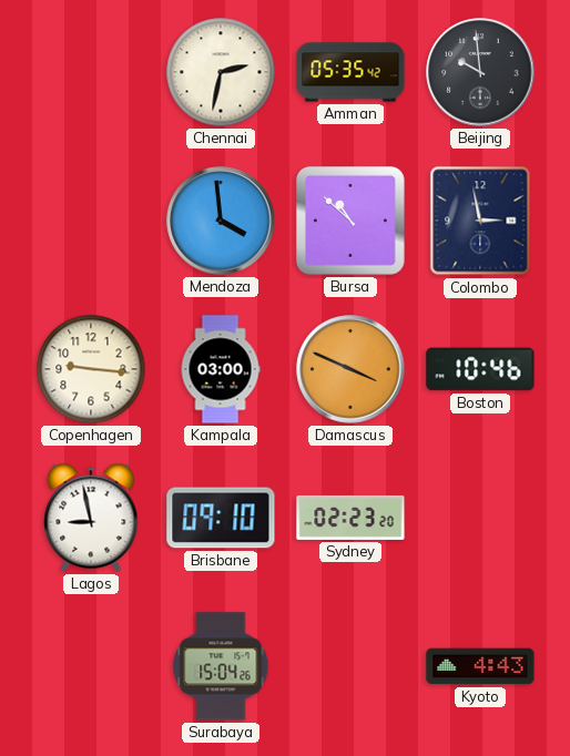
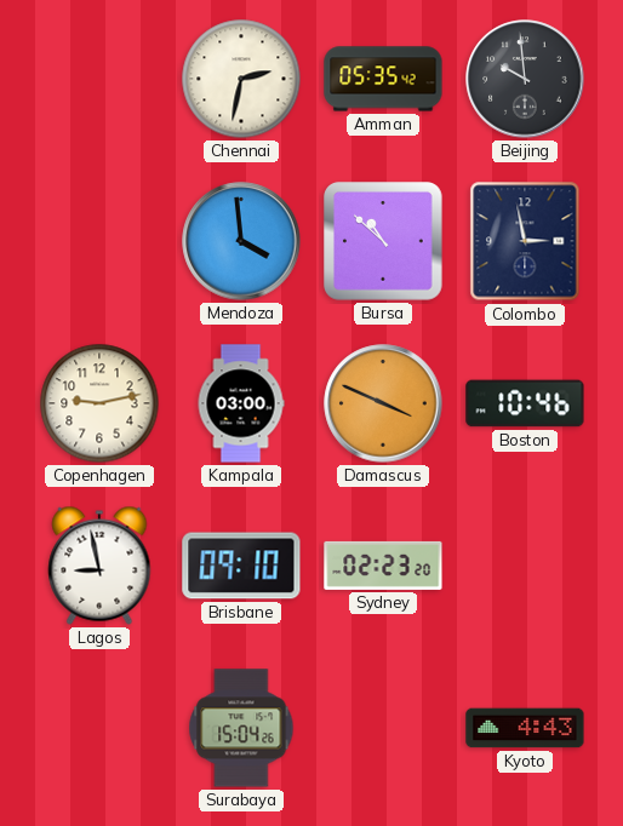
Copenhagen: 9:16 -> 9:13 (99, 403)
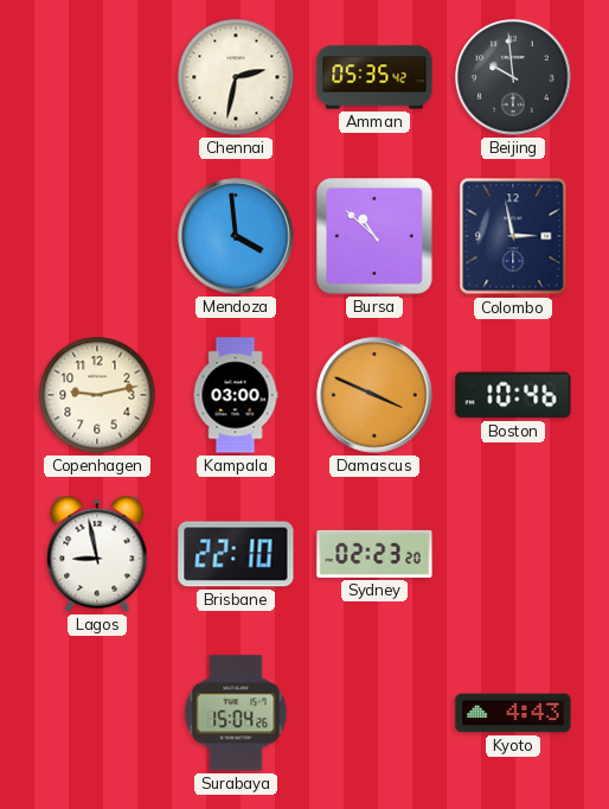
Brisbane: 09:10 -> 22:10 (236, 554)
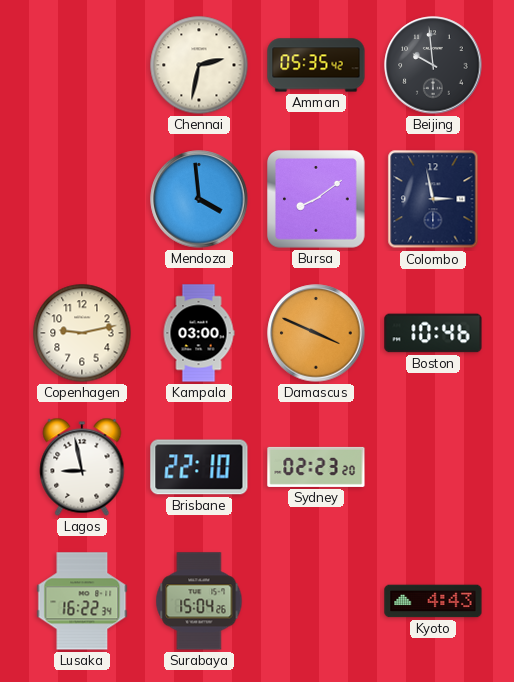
Bursa: 10:52 -> 8:09 (317, 200)
Lusaka: none -> 16:22 (82, 601)
